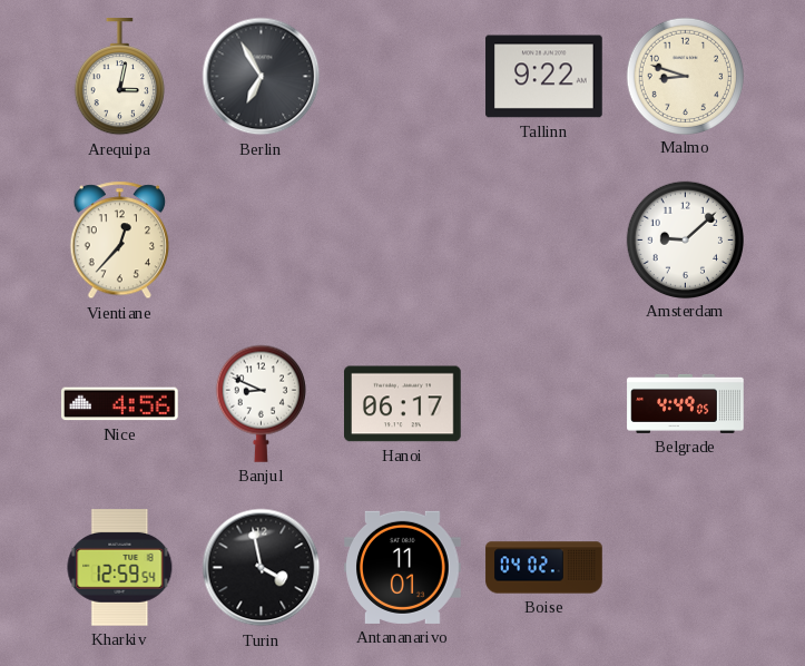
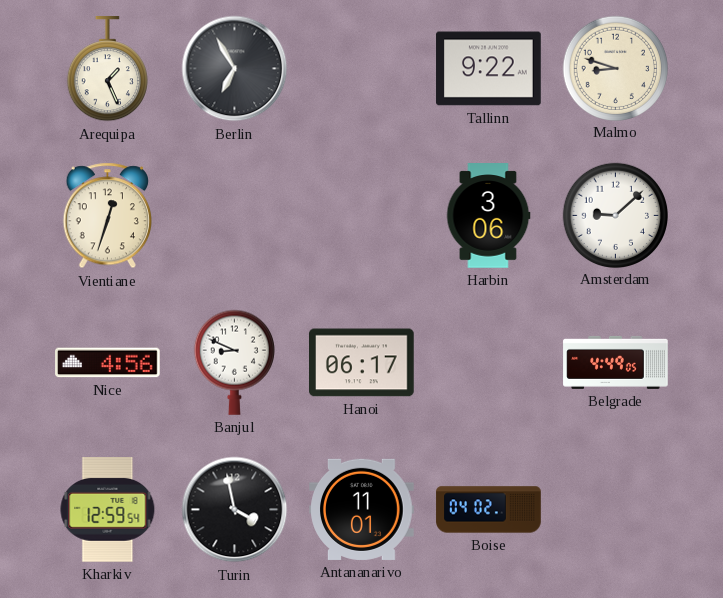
Arequipa: 3:02 -> 1:26 (107, 69)
Vientiane: 12:37 -> 12:33 (107, 216)
Harbin: none -> 3:06 (488, 216)
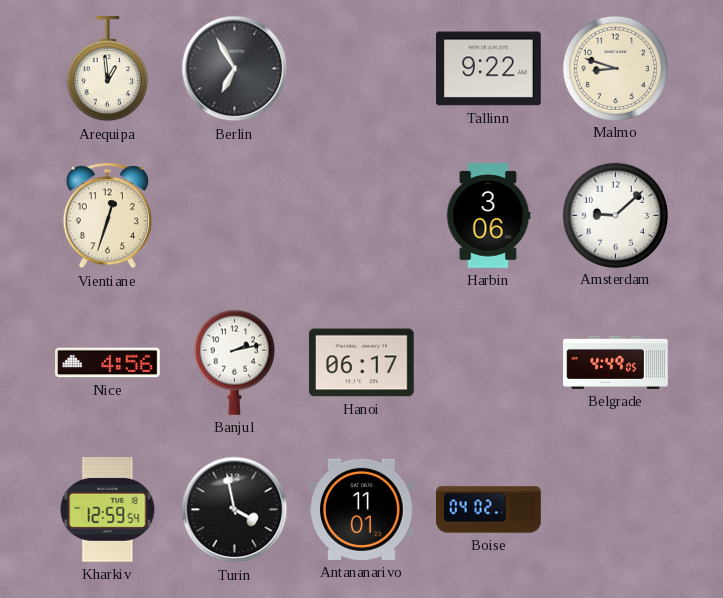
Arequipa: 1:26 -> 12:59 (107, 69)
Banjul: 8:49 -> 2:13 (234, 362)
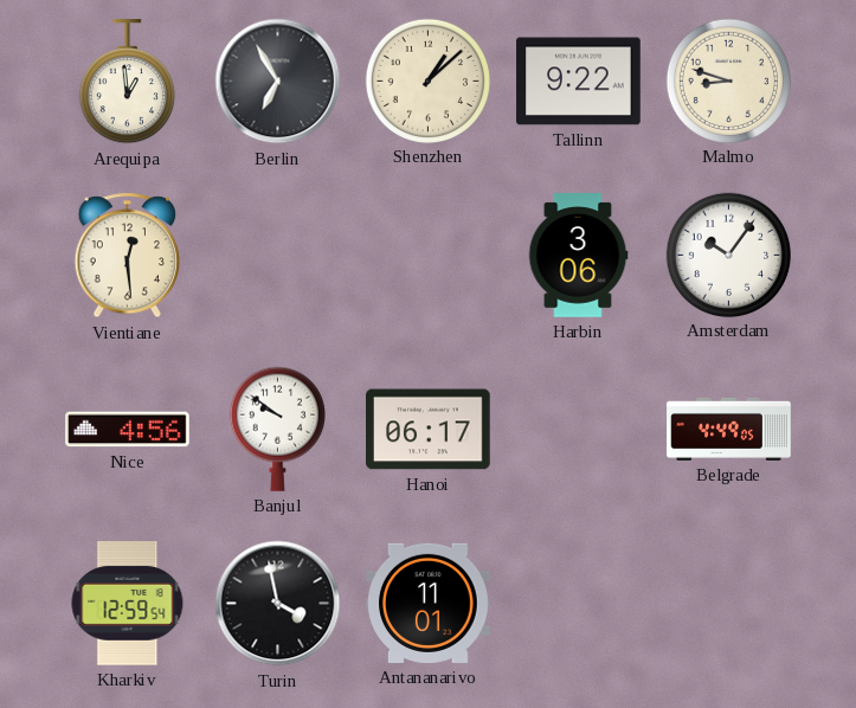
Shenzhen: none -> 1:08 (427, 81)
Vientiane: 12:33 -> 12:29 (127, 256)
Amsterdam: 9:08 -> 10:06 (728, 255)
Banjul: 2:13 -> 9:51 (277, 429)
Boise: 04:02 -> none (489, 510)
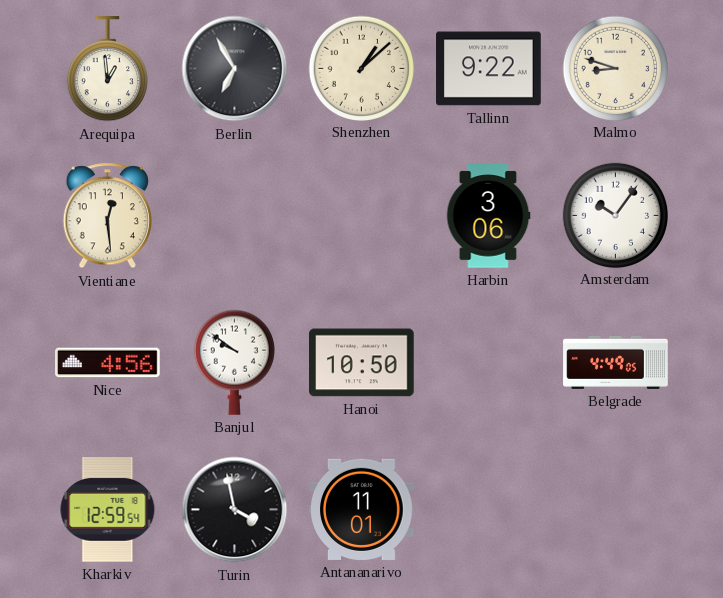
Hanoi: 06:17 -> 10:50 (362, 363)
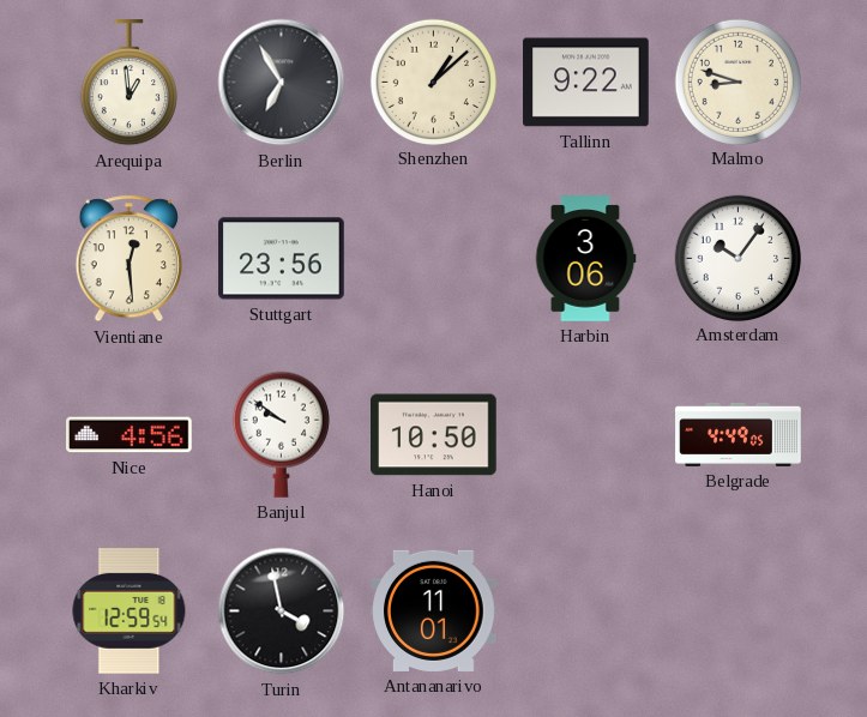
Stuttgart: none -> 23:56 (282, 259)
